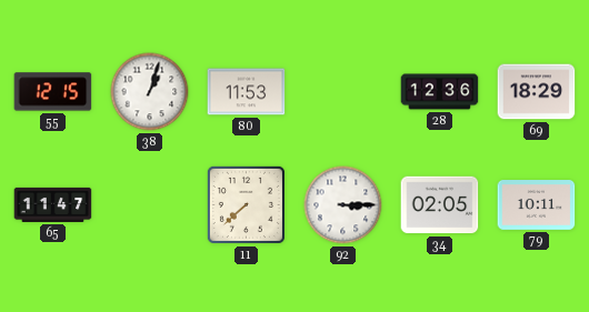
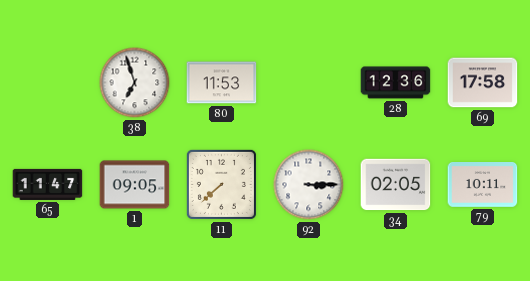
55: 12:15 -> none (53, 92)
38: 1:03 -> 6:57 (135, 83)
69: 18:29 -> 17:58 (483, 83)
1: none -> 09:05 (135, 185)
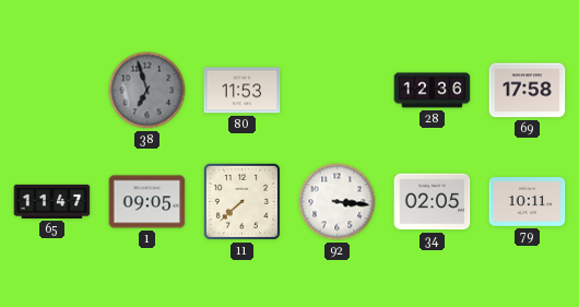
38 dial: white -> grey (147, 91)
92: 3:15 -> 3:16 (338, 202)
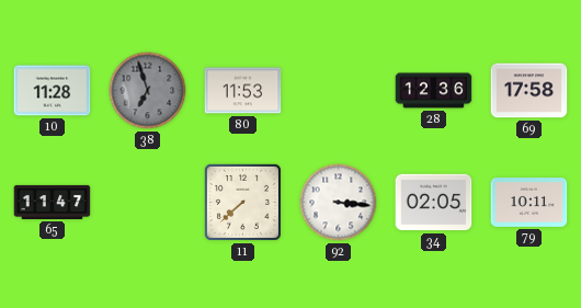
10: none -> 11:28 (53, 91)
1: 09:05 -> none (147, 202)
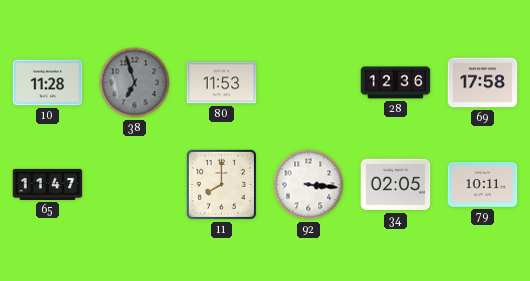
11: 7:38 -> 8:00 (221, 184)
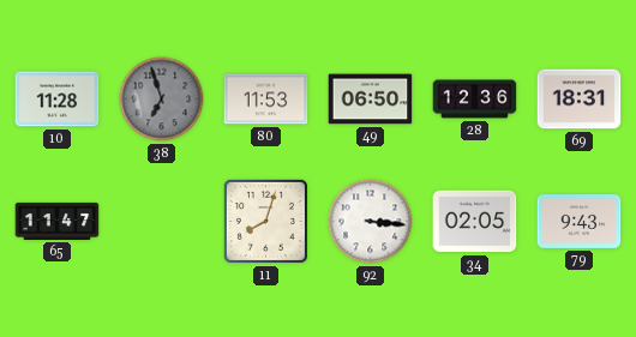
49: none -> 06:50 (371, 100)
69: 17:58 -> 18:31 (580, 100)
11: 8:00 -> 8:03 (265, 221)
79: 10:11 -> 9:43 (580, 222)
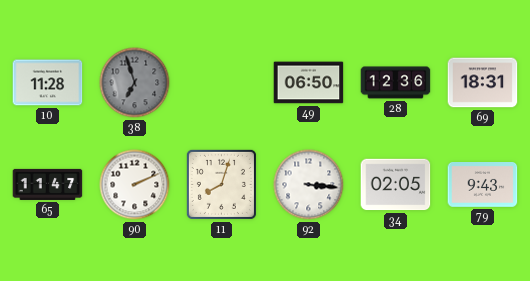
80: 11:53 -> none (266, 100)
90: none -> 2:11 (135, 185)
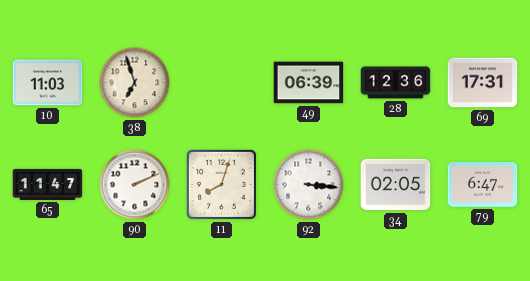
10: 11:28 -> 11:03 (48, 83)
38 dial: grey -> cream (135, 83)
49: 06:50 -> 06:39 (309, 83)
69: 18:31 -> 17:31 (483, 83)
79: 9:43 -> 6:47 (483, 185)
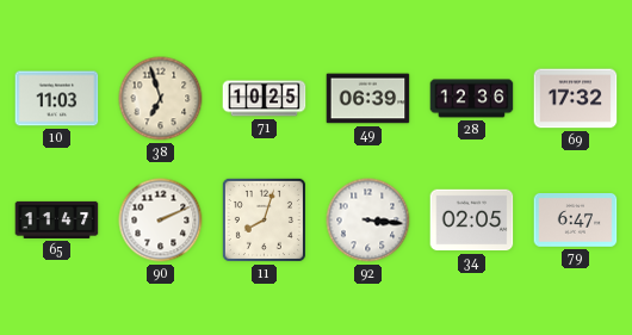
71: none -> 10:25 (265, 99)
69: 17:31 -> 17:32 (576, 99)
